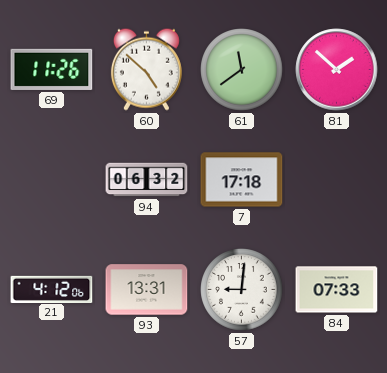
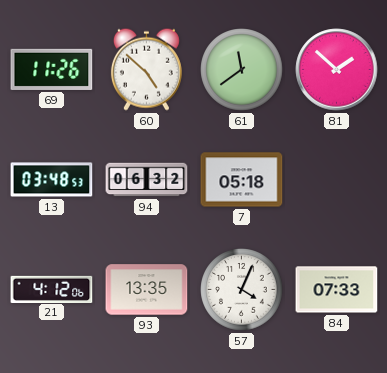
13: none -> 03:48 (52, 180)
7: 17:18 -> 05:18 (242, 180)
93: 13:31 -> 13:35 (147, 290)
57: 9:01 -> 4:04 (242, 290)
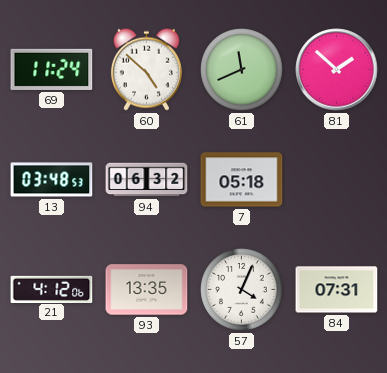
69: 11:26 -> 11:24 (52, 69)
61: 11:39 -> 11:41 (242, 70)
84: 07:33 -> 07:31 (337, 290)
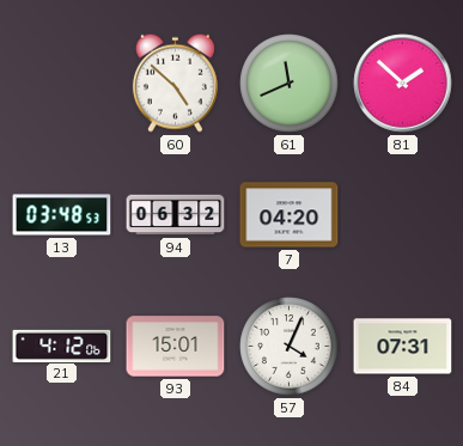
69: 11:24 -> none (52, 69)
7: 05:18 -> 04:20 (290, 215)
93: 13:35 -> 15:01 (176, 347)
